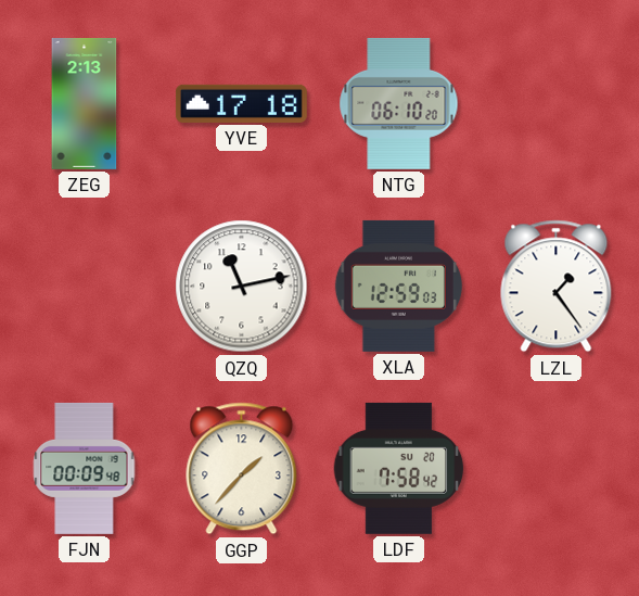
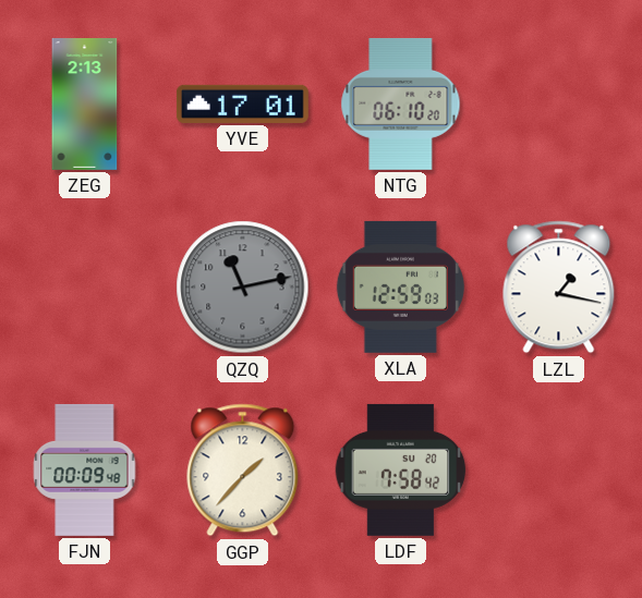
YVE: 17:18 -> 17:01 (242, 103)
QZQ dial: white -> grey (243, 288)
LZL: 1:24 -> 1:17 (559, 288)
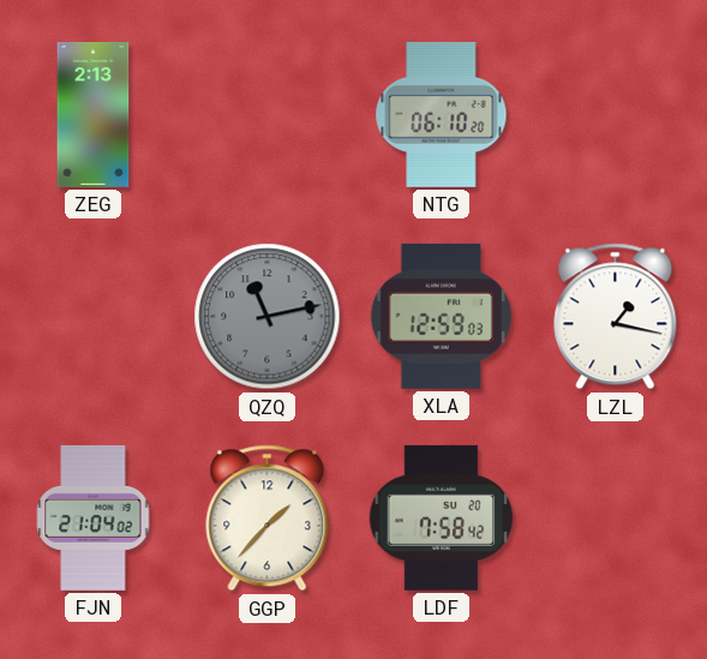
YVE: 17:01 -> none (242, 103)
FJN: 00:09 -> 21:04 (94, 517)
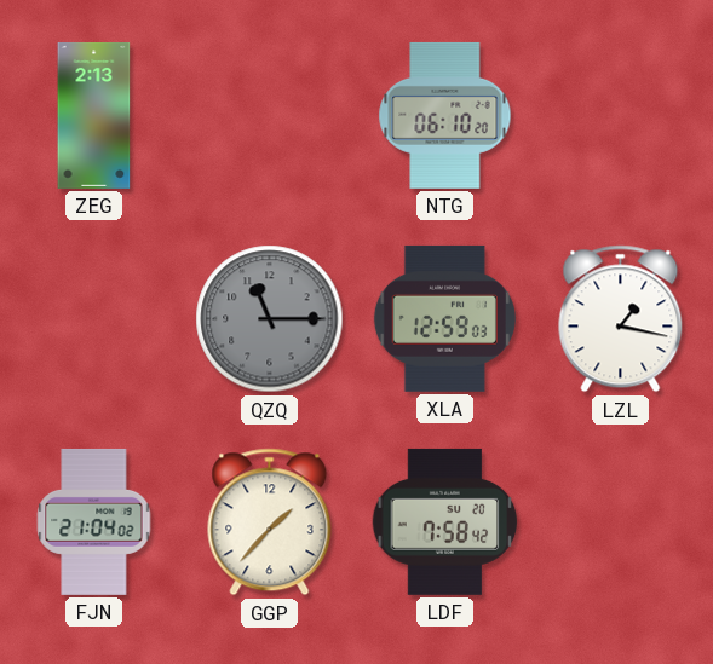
QZQ: 11:13 -> 11:15 (270, 319)
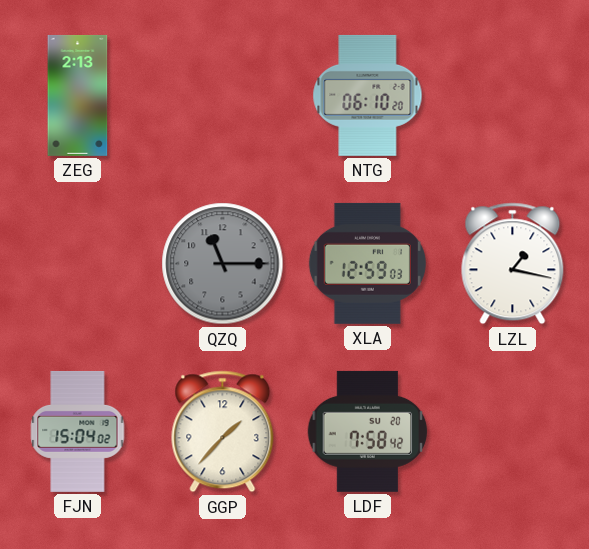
FJN: 21:04 -> 15:04 (78, 431)
